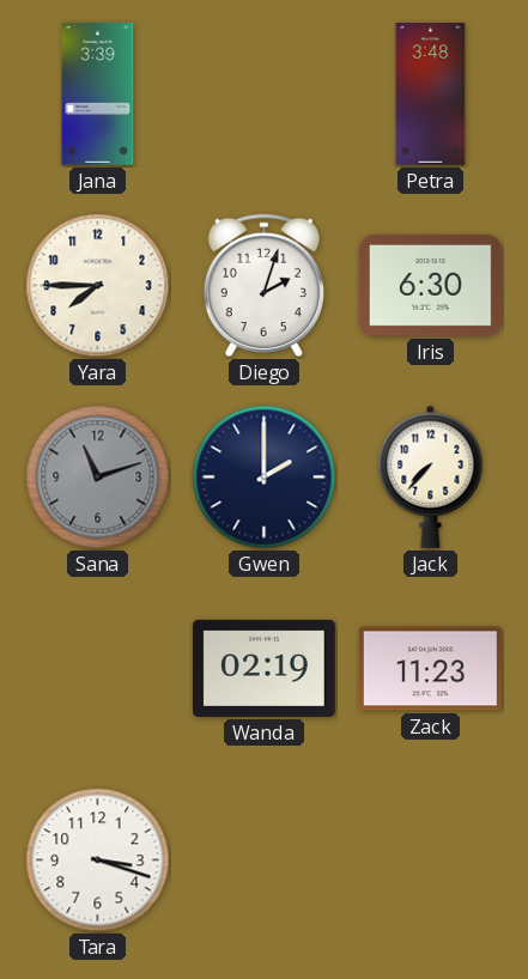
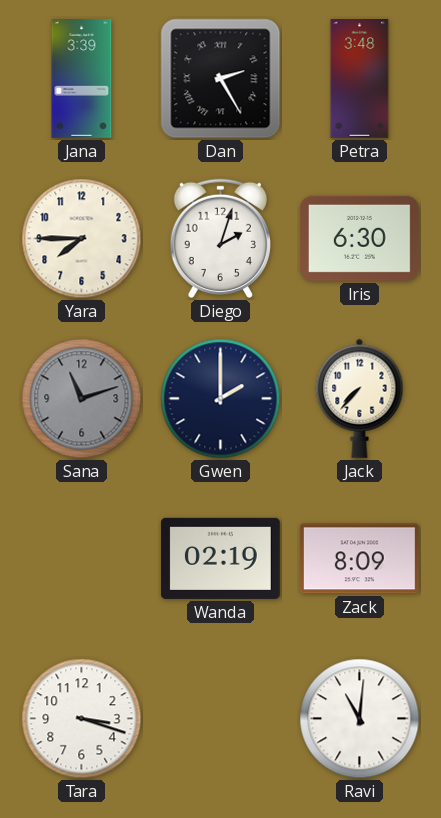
Dan: none -> 2:25 (221, 79)
Zack: 11:23 -> 8:09 (359, 559)
Ravi: none -> 11:01 (360, 719)
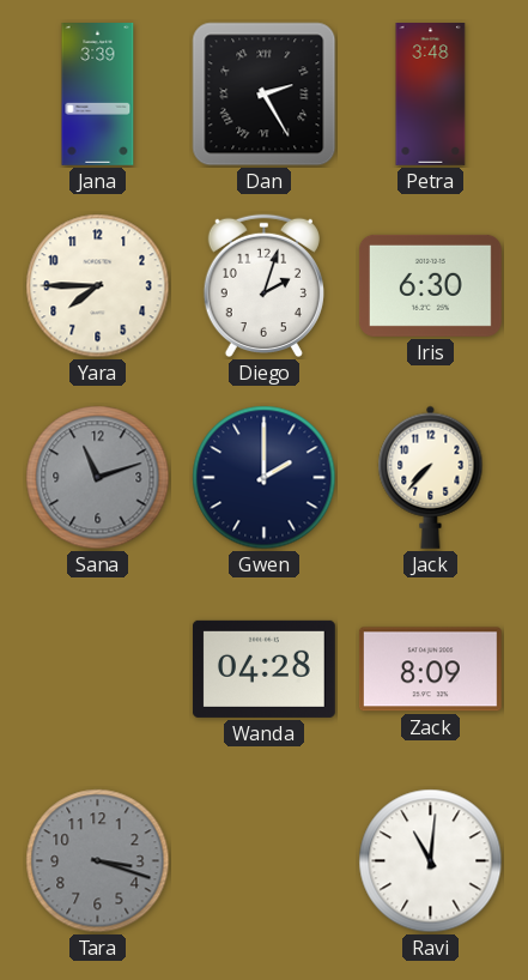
Wanda: 02:19 -> 04:28 (263, 669)
Tara dial: white -> grey (98, 861)
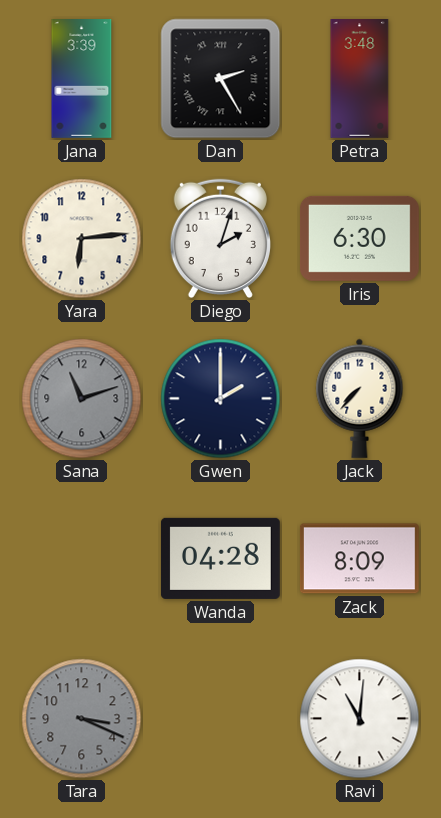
Yara: 7:45 -> 6:14 (82, 239)
Tara: 3:18 -> 3:19 (82, 719)
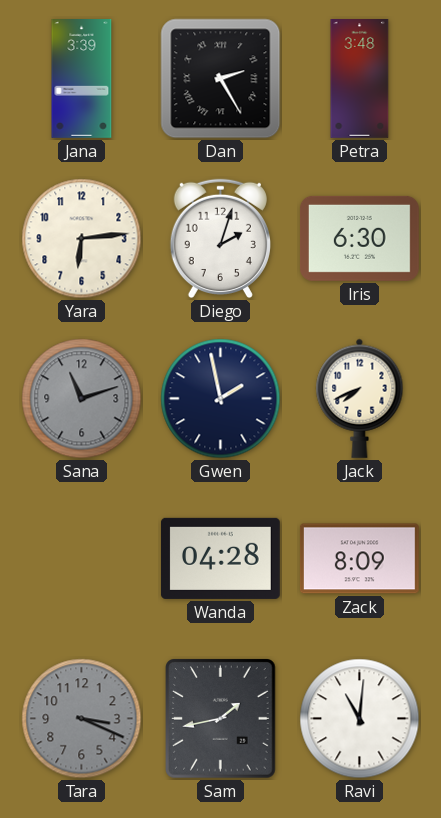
Gwen: 2:00 -> 1:58 (221, 399)
Jack: 7:37 -> 7:41 (360, 398)
Sam: none -> 1:43 (221, 719)
